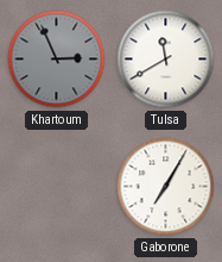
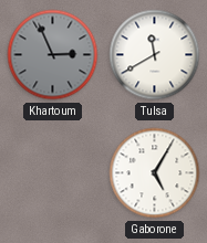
Gaborone: 7:05 -> 5:05 (155, 173)
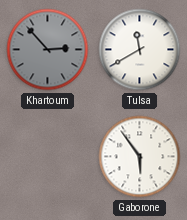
Khartoum: 2:56 -> 2:53 (48, 50)
Gaborone: 5:05 -> 5:54 (140, 157)
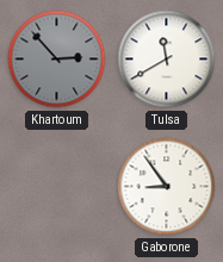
Gaborone: 5:54 -> 8:54 (167, 187)
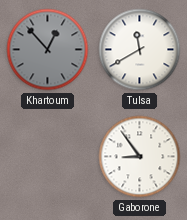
Khartoum: 2:53 -> 12:53 (48, 50)
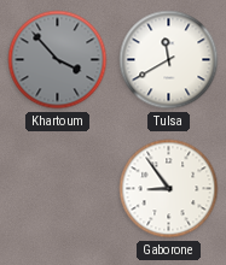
Khartoum: 12:53 -> 3:53 (58, 60)
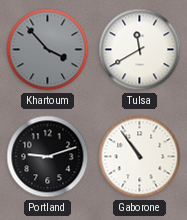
Portland: none -> 9:12 (48, 157)
Gaborone: 8:54 -> 10:54 (140, 157)
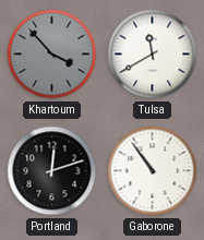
Portland: 9:12 -> 12:12 (52, 171)
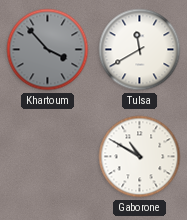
Portland: 12:12 -> none (52, 171)
Gaborone: 10:54 -> 10:50 (140, 157)
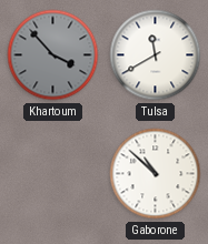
Gaborone: 10:50 -> 10:52 (156, 174)
